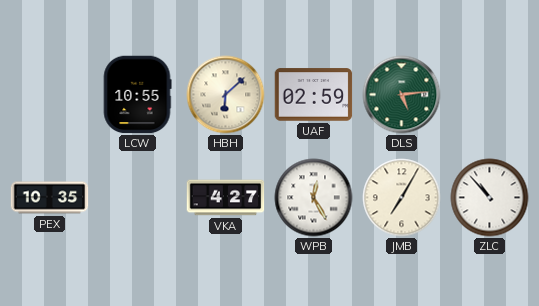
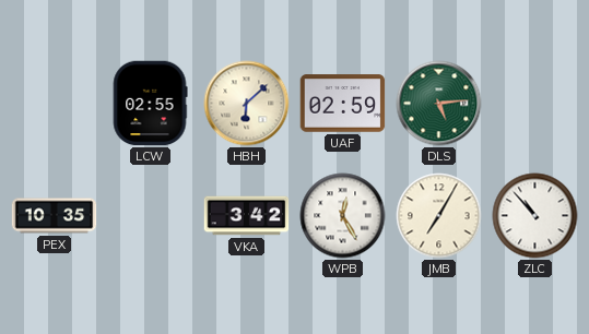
LCW: 10:55 -> 02:55 (150, 104)
VKA: 4:27 -> 3:42 (247, 216)
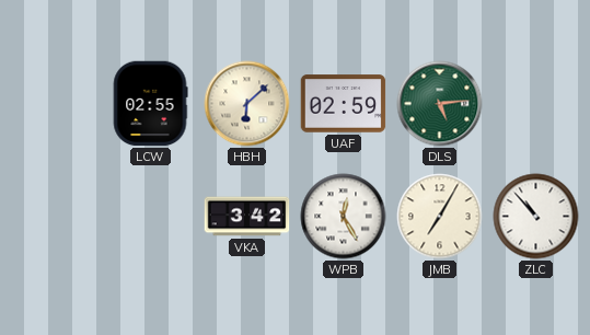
PEX: 10:35 -> none (55, 216)
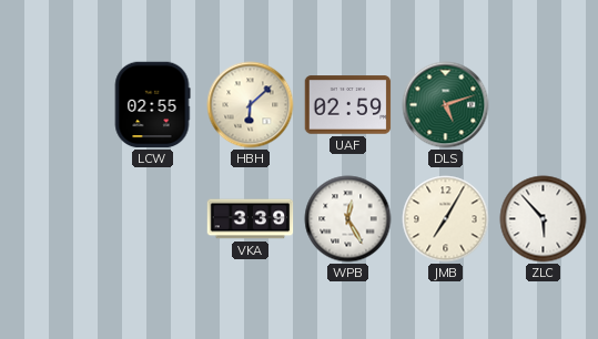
DLS: 5:14 -> 5:12 (446, 105)
VKA: 3:42 -> 3:39 (251, 219)
ZLC: 10:53 -> 5:53 (544, 219)
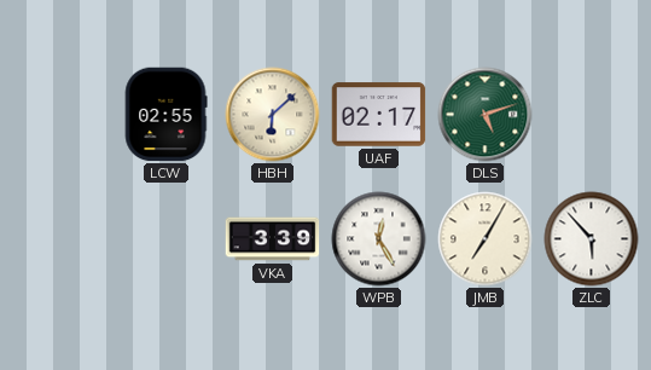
UAF: 02:59 -> 02:17 (379, 115)
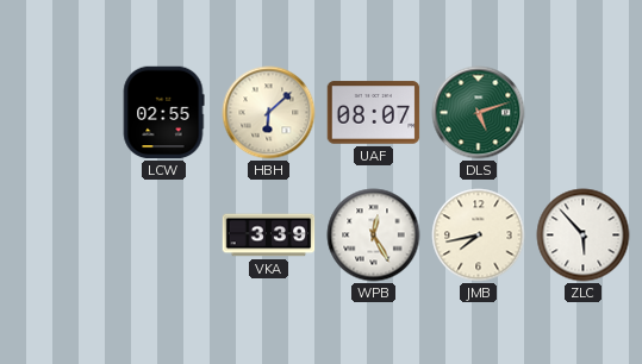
UAF: 02:17 -> 08:07 (374, 113)
JMB: 7:05 -> 7:43 (479, 236)
